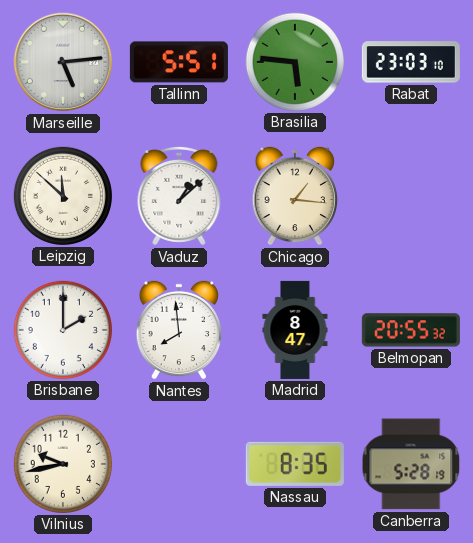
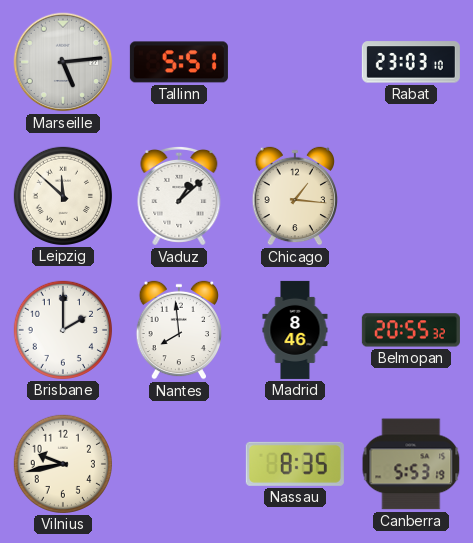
Brasilia: 5:46 -> none (295, 62)
Madrid: 8:47 -> 8:46 (295, 330)
Canberra: 5:28 -> 5:53 (411, 464)
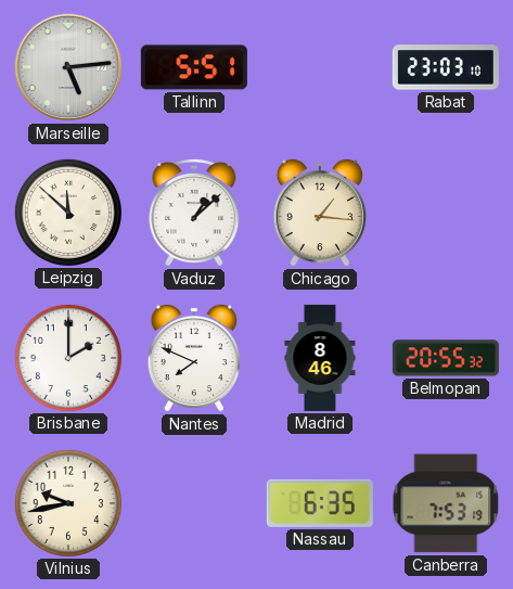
Nantes: 7:59 -> 7:49 (193, 358)
Nassau: 8:35 -> 6:35 (320, 503)
Canberra: 5:53 -> 7:53 (446, 503)
